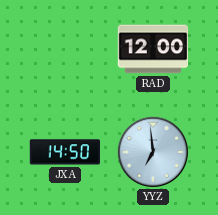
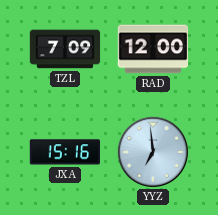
TZL: none -> 7:09 (65, 49)
JXA: 14:50 -> 15:16 (65, 152)
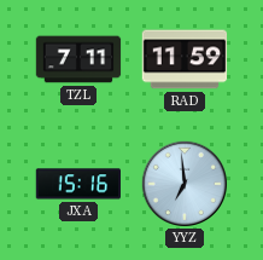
TZL: 7:09 -> 7:11 (78, 59)
RAD: 12:00 -> 11:59 (185, 59)
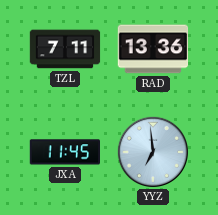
RAD: 11:59 -> 13:36 (153, 49)
JXA: 15:16 -> 11:45 (65, 152)
